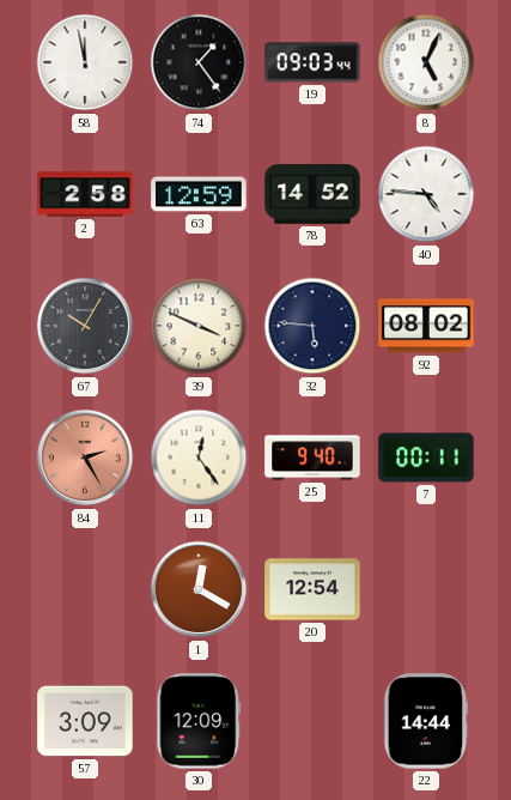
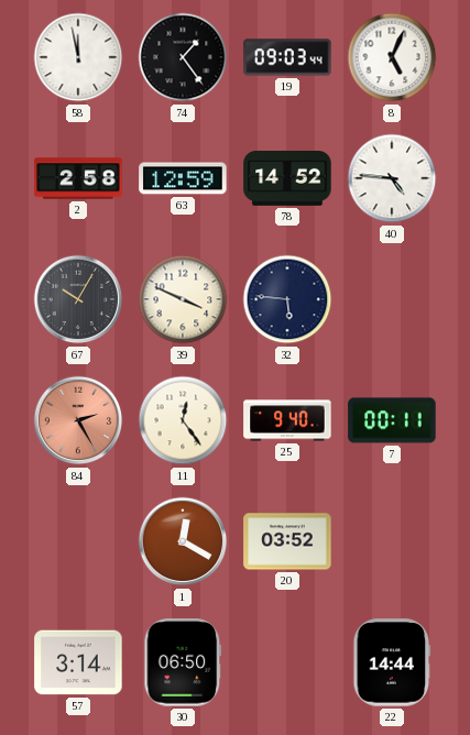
92: 08:02 -> none (426, 326)
20: 12:54 -> 03:52 (287, 541)
57: 3:09 -> 3:14 (78, 662)
30: 12:09 -> 06:50 (183, 662)
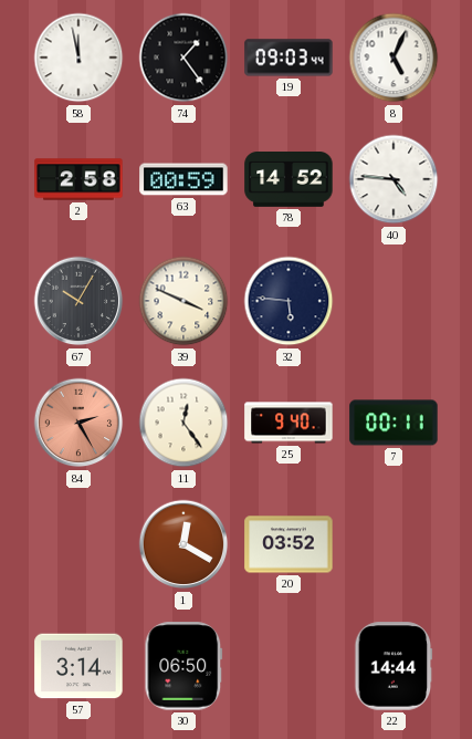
63: 12:59 -> 00:59 (183, 179)
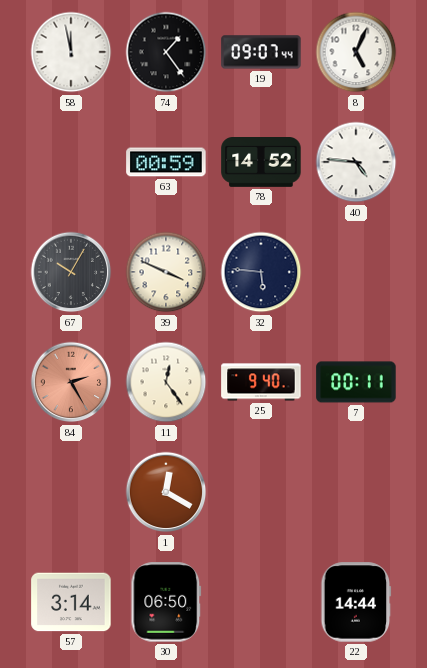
19: 09:03 -> 09:07 (261, 52)
2: 2:58 -> none (78, 179)
20: 03:52 -> none (289, 544)
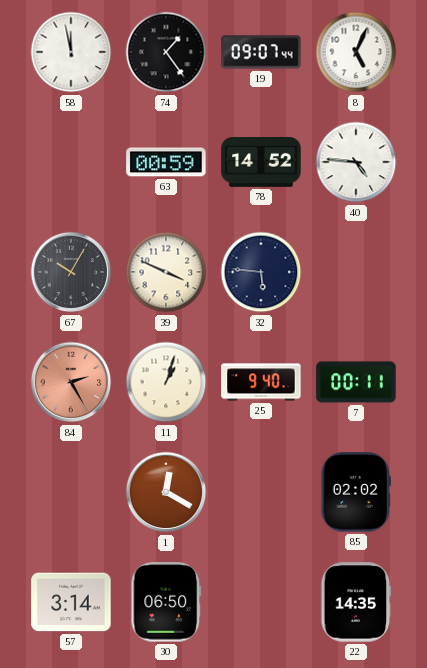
11: 12:24 -> 1:03 (166, 382)
85: none -> 02:02 (356, 492)
22: 14:44 -> 14:35 (356, 602)
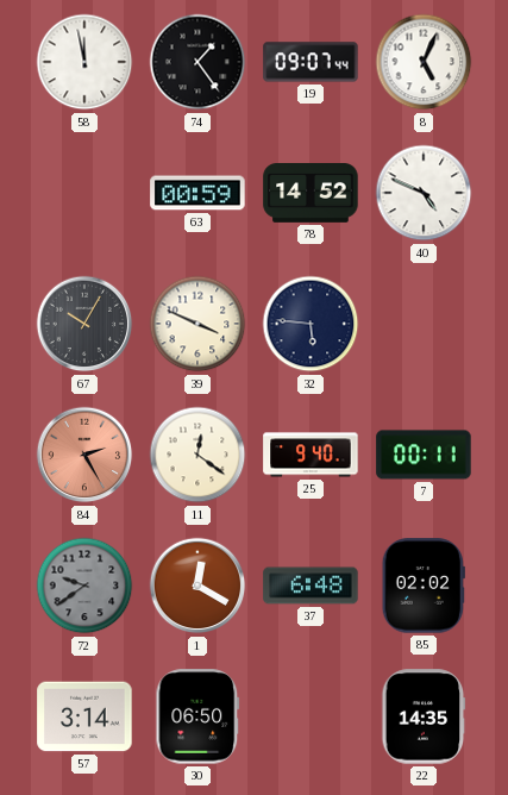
40: 4:46 -> 4:49 (424, 193)
11: 1:03 -> 12:21 (197, 455)
72: none -> 9:39 (84, 586)
37: none -> 6:48 (311, 586)
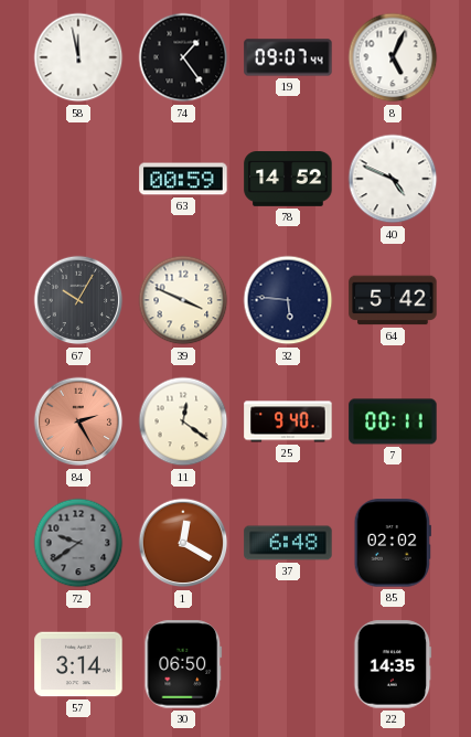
64: none -> 5:42 (393, 300)
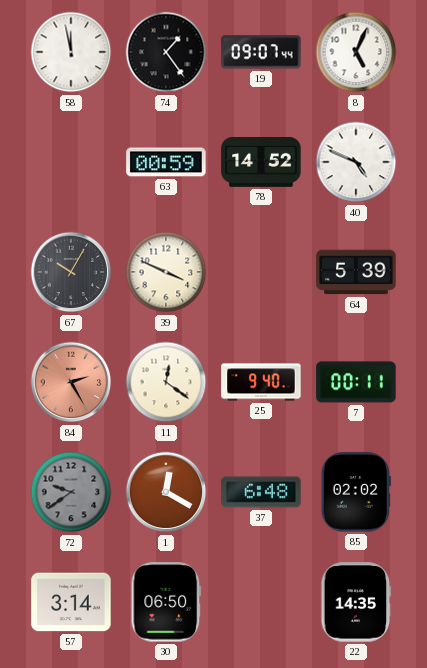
32: 5:46 -> none (288, 300)
64: 5:42 -> 5:39 (356, 272)
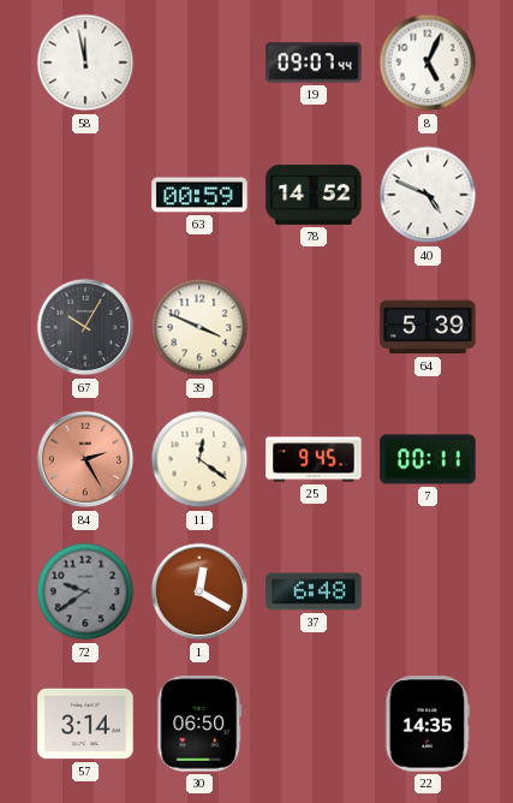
74: 1:24 -> none (166, 52)
25: 9:40 -> 9:45 (314, 459)
85: 02:02 -> none (356, 492)
